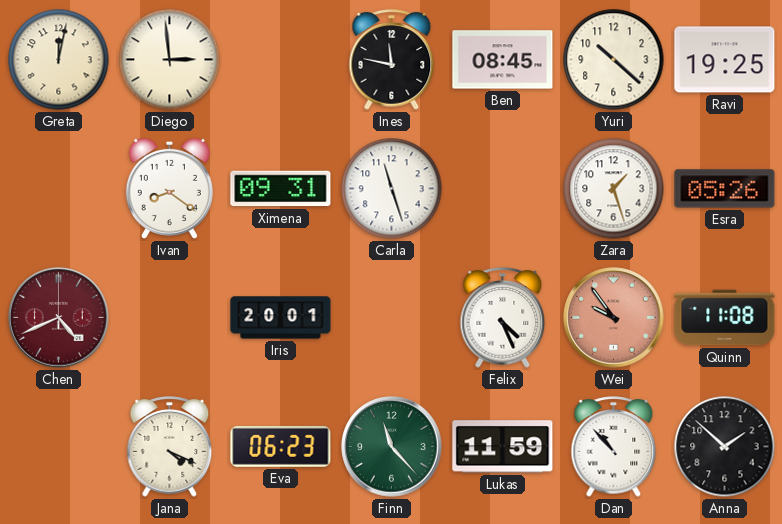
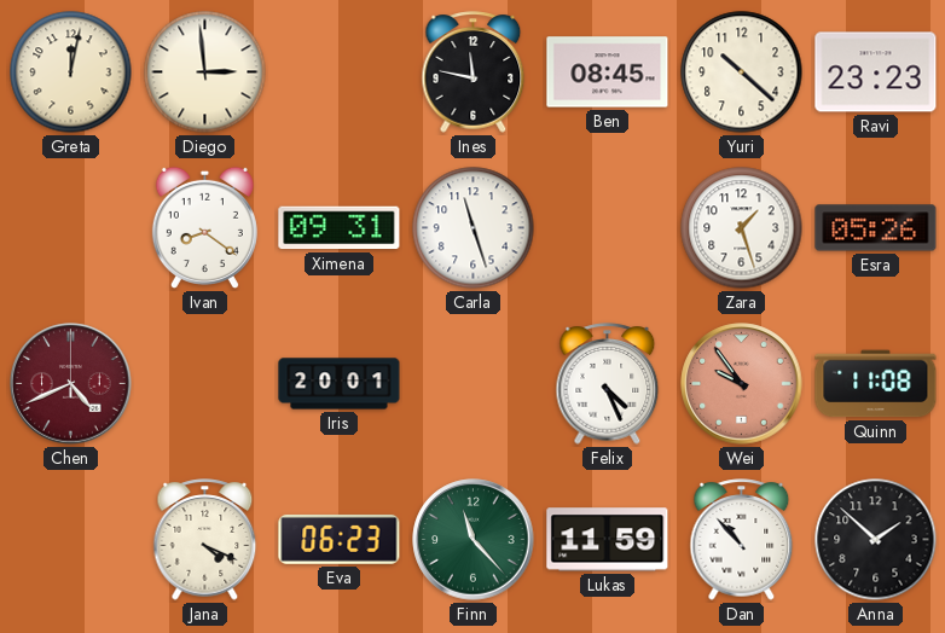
Ravi: 19:25 -> 23:23 (876, 72)
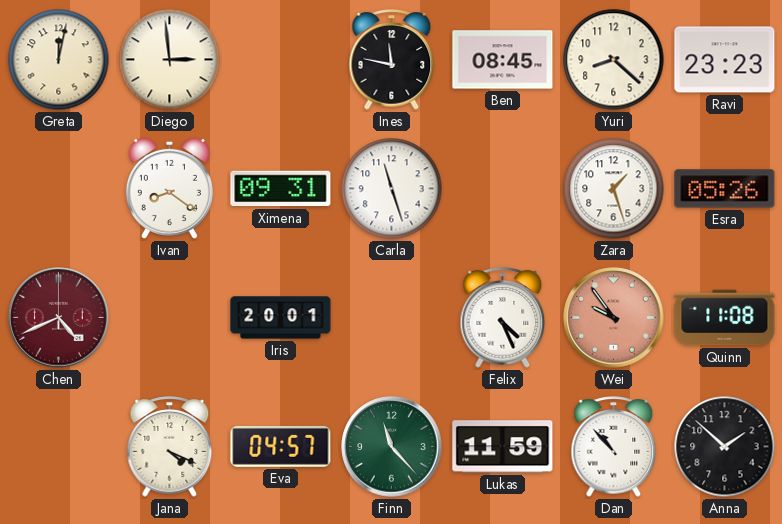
Yuri: 10:22 -> 8:22 (614, 60)
Eva: 06:23 -> 04:57 (281, 446)
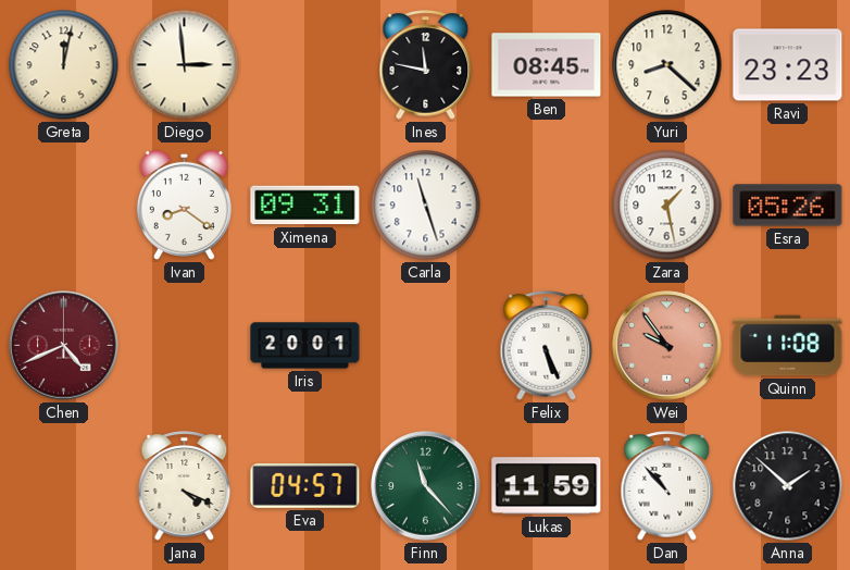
Zara: 1:27 -> 1:28 (667, 206)
Felix: 4:26 -> 5:26 (547, 346)
